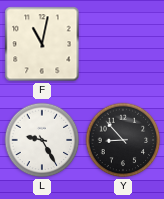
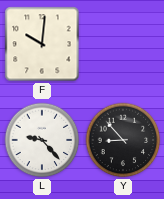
F: 11:02 -> 10:01 (42, 44)
L: 9:25 -> 9:23 (42, 140)
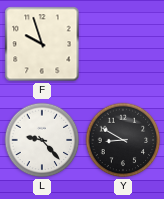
F: 10:01 -> 9:57 (42, 44)
Y: 8:53 -> 8:50 (123, 140)
